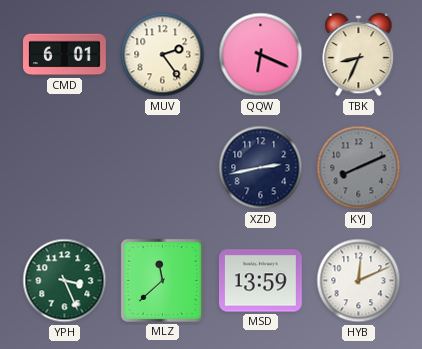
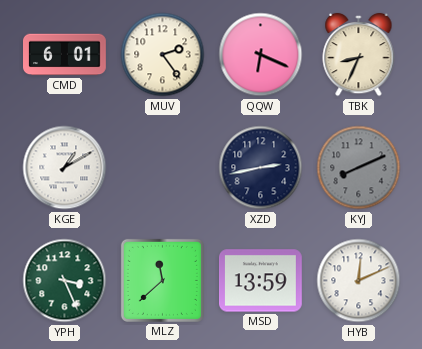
KGE: none -> 1:10 (65, 168)
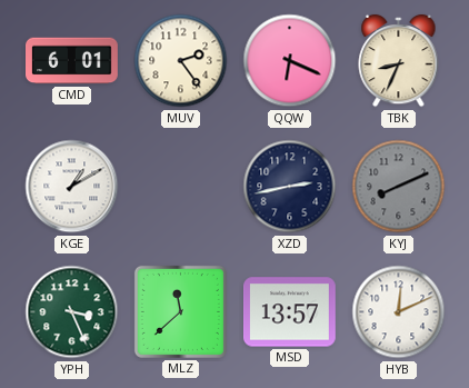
MSD: 13:59 -> 13:57 (290, 312)
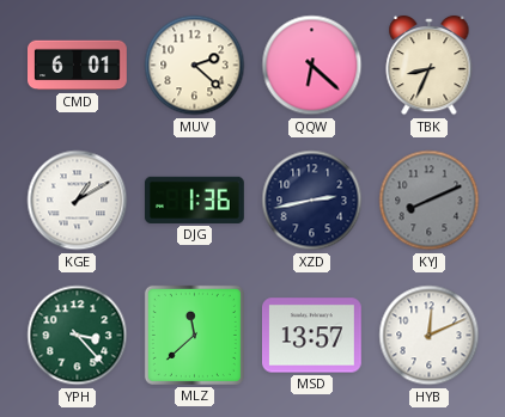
MUV: 2:24 -> 2:22 (195, 66)
QQW: 6:19 -> 6:22 (312, 66)
DJG: none -> 1:36 (194, 200)
YPH: 3:26 -> 3:23 (78, 336)
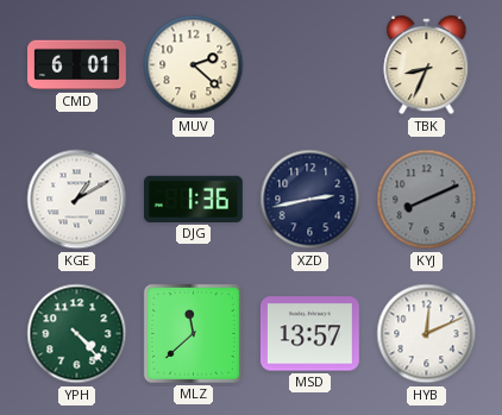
QQW: 6:22 -> none (312, 66)
YPH: 3:23 -> 4:23 (77, 334)
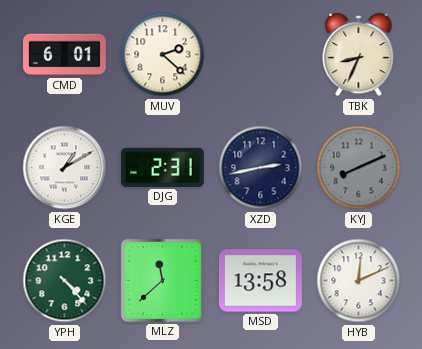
DJG: 1:36 -> 2:31 (162, 167)
MSD: 13:57 -> 13:58 (261, 281)
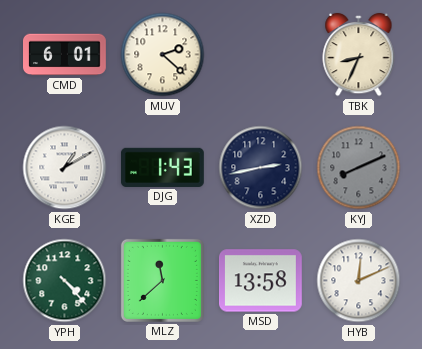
DJG: 2:31 -> 1:43 (162, 167)
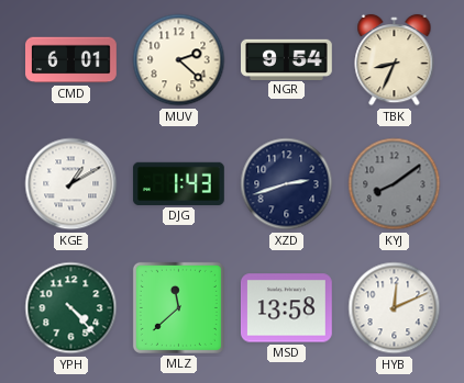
NGR: none -> 9:54 (287, 59)
XZD: 2:43 -> 2:42 (287, 184)
KYJ: 8:11 -> 8:09 (395, 184)
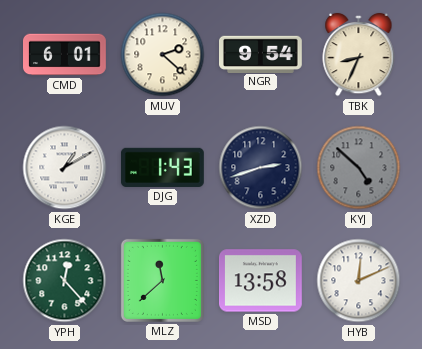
KYJ: 8:09 -> 4:52 (359, 168)
YPH: 4:23 -> 12:23 (65, 281)
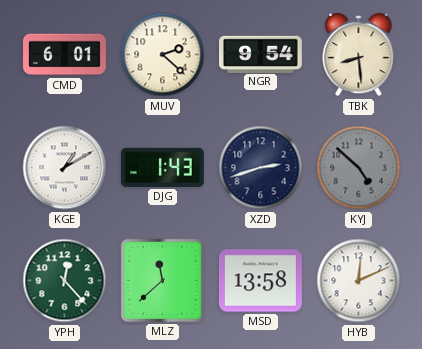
TBK: 8:34 -> 8:29 (359, 55)
